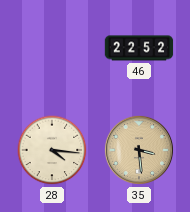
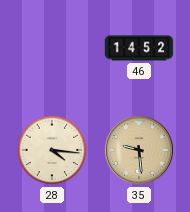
46: 22:52 -> 14:52 (139, 48)
35: 3:29 -> 9:29 (139, 150)
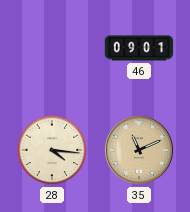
46: 14:52 -> 09:01 (139, 48)
35: 9:29 -> 11:11 (139, 150)
